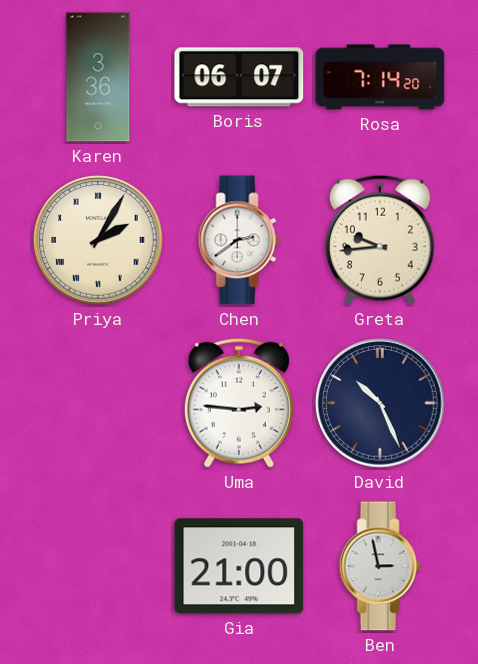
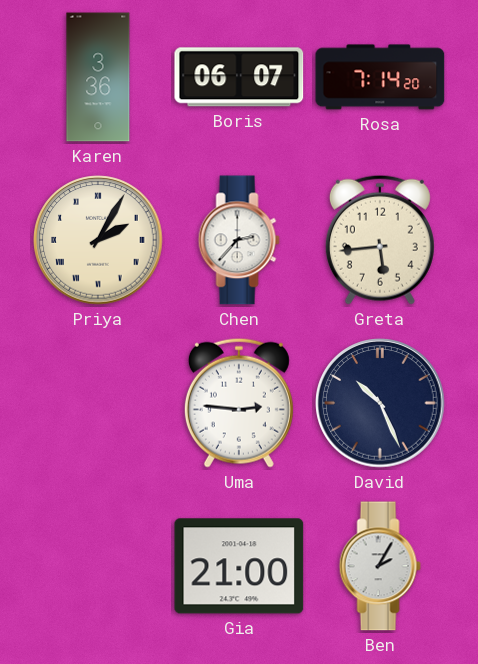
Chen: 2:39 -> 2:37 (239, 240)
Greta: 9:44 -> 5:44 (380, 240)
Ben: 2:58 -> 2:05 (380, 566)
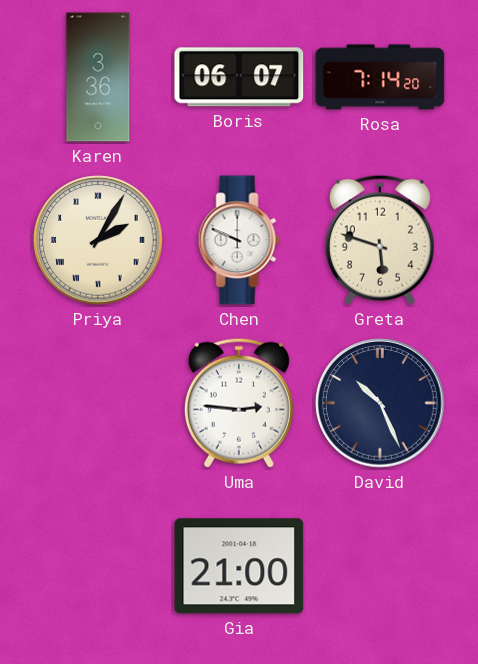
Chen: 2:37 -> 9:49 (239, 240)
Greta: 5:44 -> 5:48 (380, 240)
Ben: 2:05 -> none (380, 566)
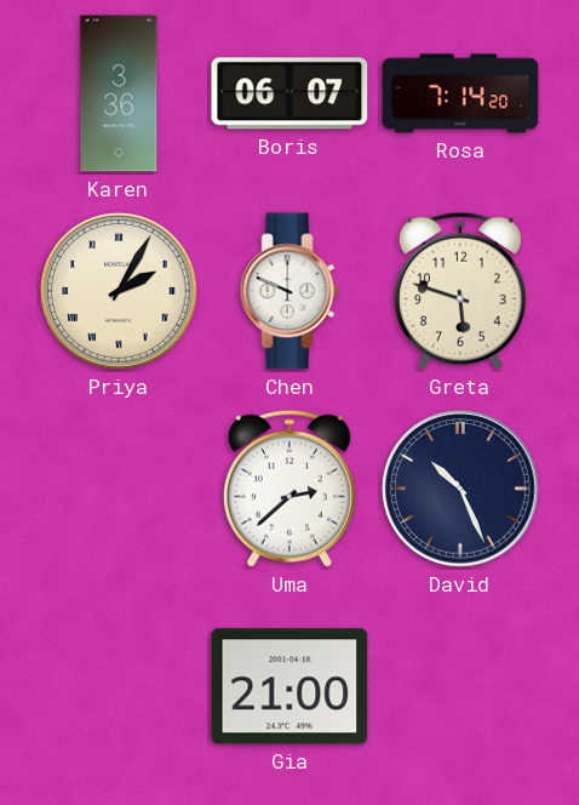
Uma: 2:46 -> 2:38 (289, 489)
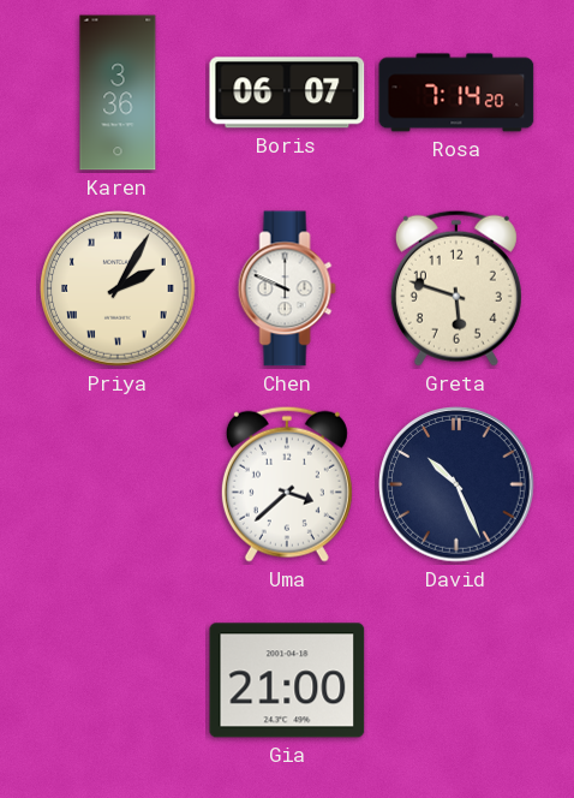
Uma: 2:38 -> 3:38 (287, 484)
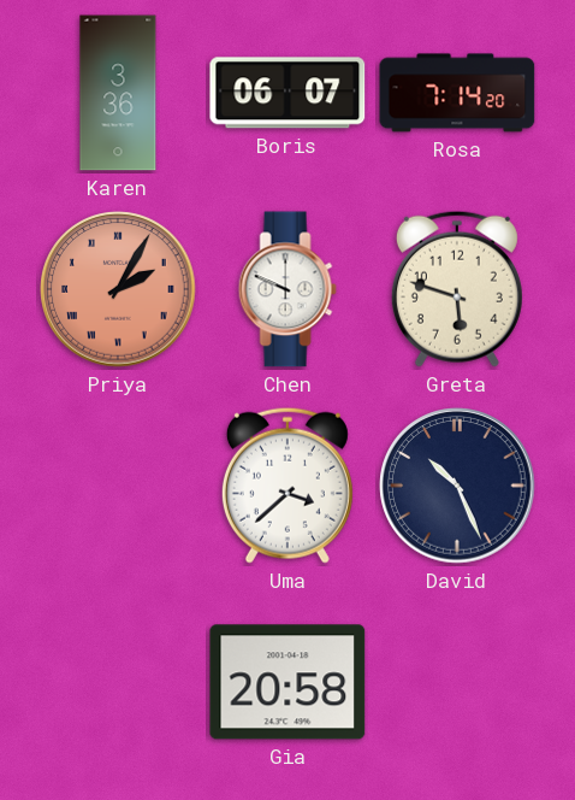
Priya dial: cream -> salmon (118, 289)
Gia: 21:00 -> 20:58 (287, 682)
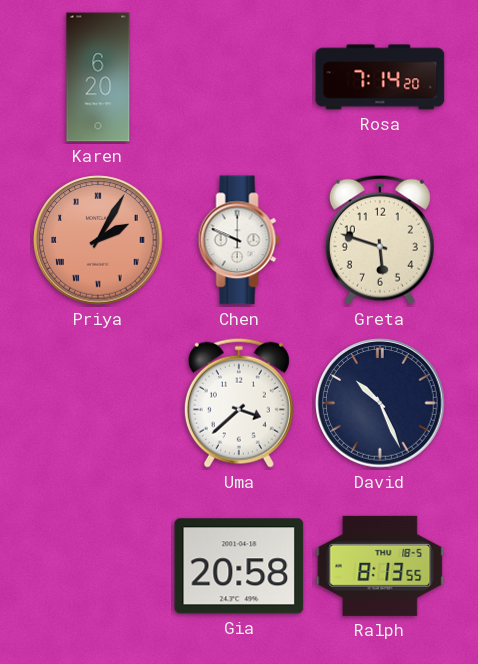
Karen: 3:36 -> 6:20 (98, 77)
Boris: 06:07 -> none (287, 93)
Ralph: none -> 8:13 (380, 566)
